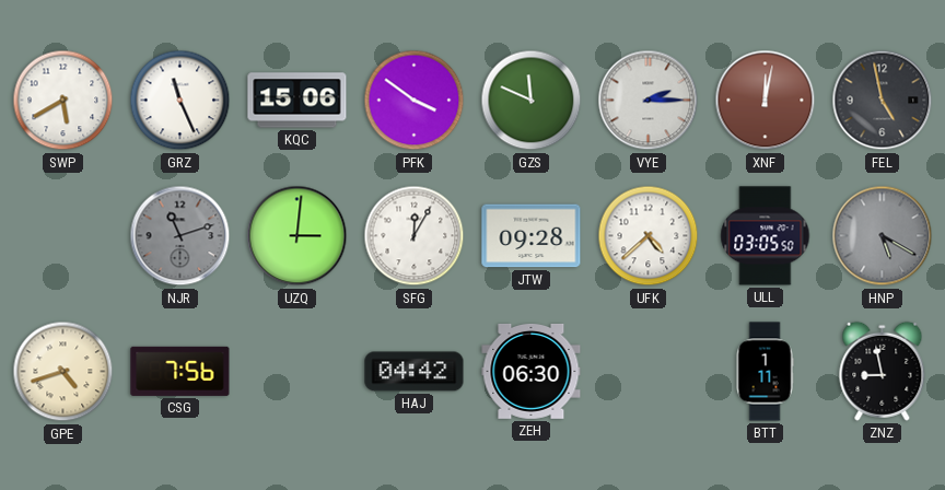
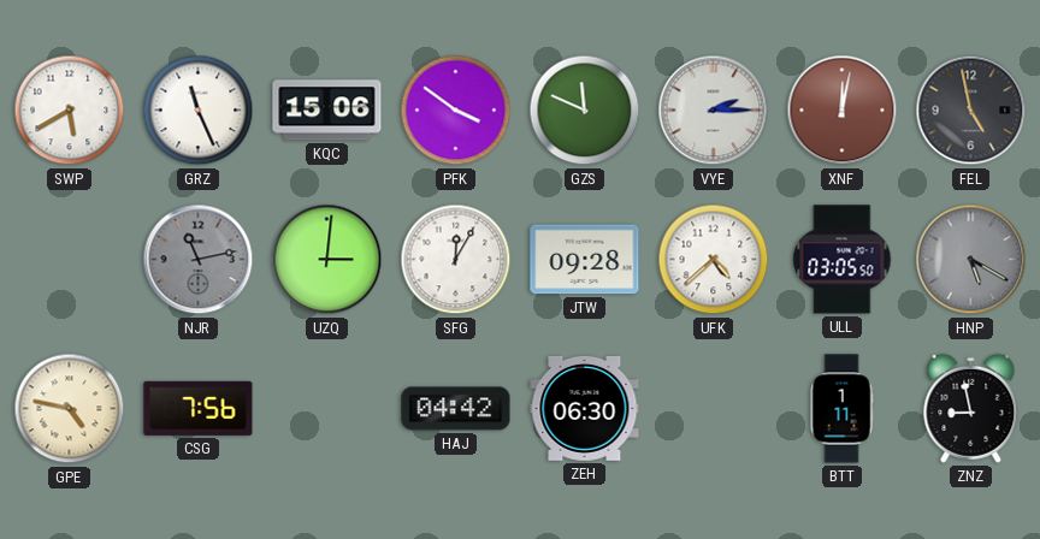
NJR: 11:12 -> 11:13 (199, 260)
GPE: 4:42 -> 4:47 (70, 409)
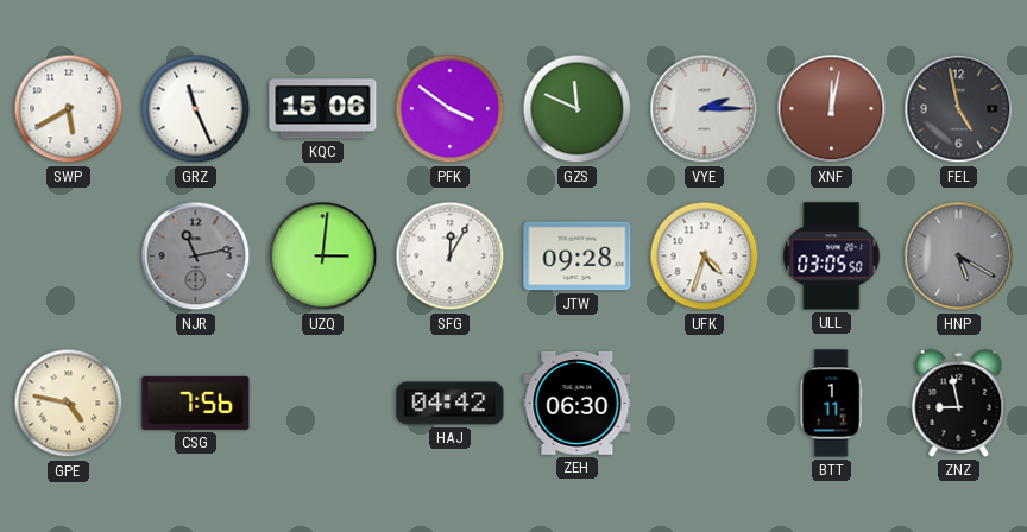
UFK: 4:38 -> 4:33 (705, 256)
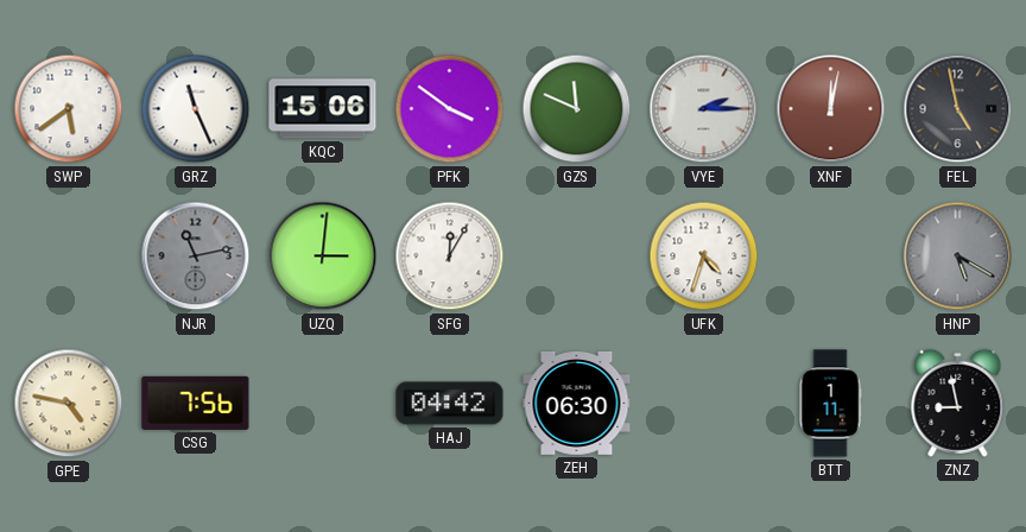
SWP: 5:40 -> 5:39 (69, 109)
JTW: 09:28 -> none (578, 256)
ULL: 03:05 -> none (832, 256)
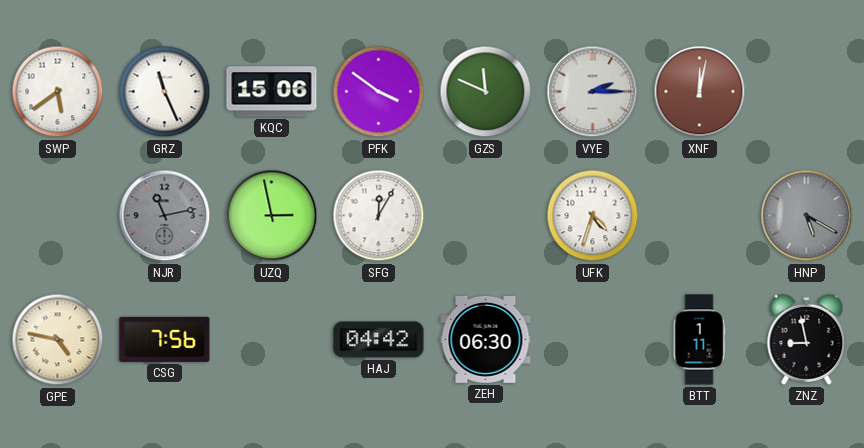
FEL: 4:58 -> none (958, 109)
UZQ: 3:01 -> 2:58 (272, 216)
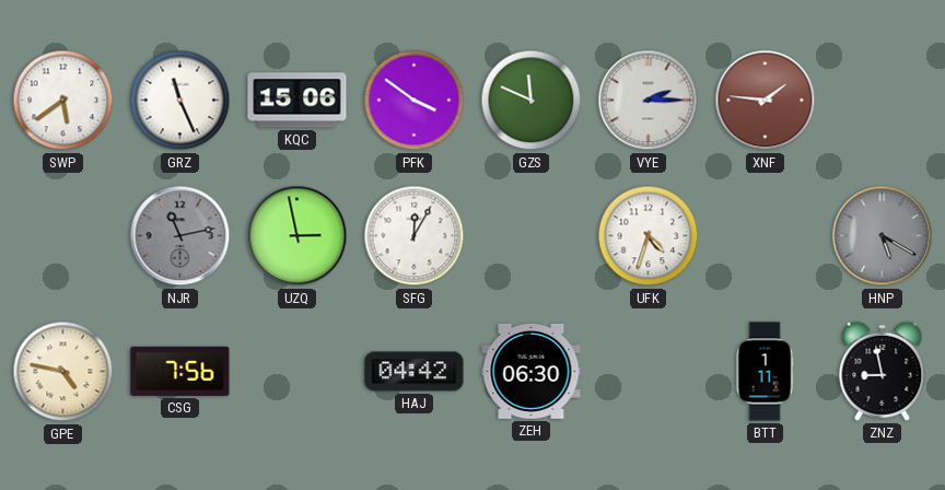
XNF: 12:02 -> 1:46 (766, 101)
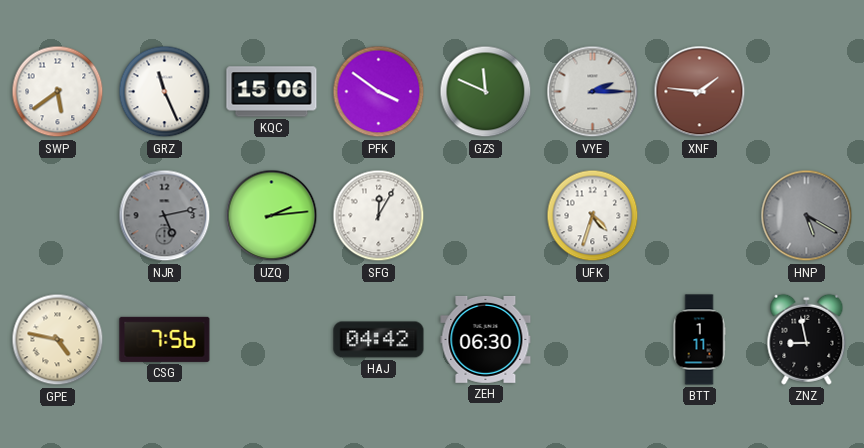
NJR: 11:13 -> 5:13 (165, 216)
UZQ: 2:58 -> 2:14 (272, 216)
